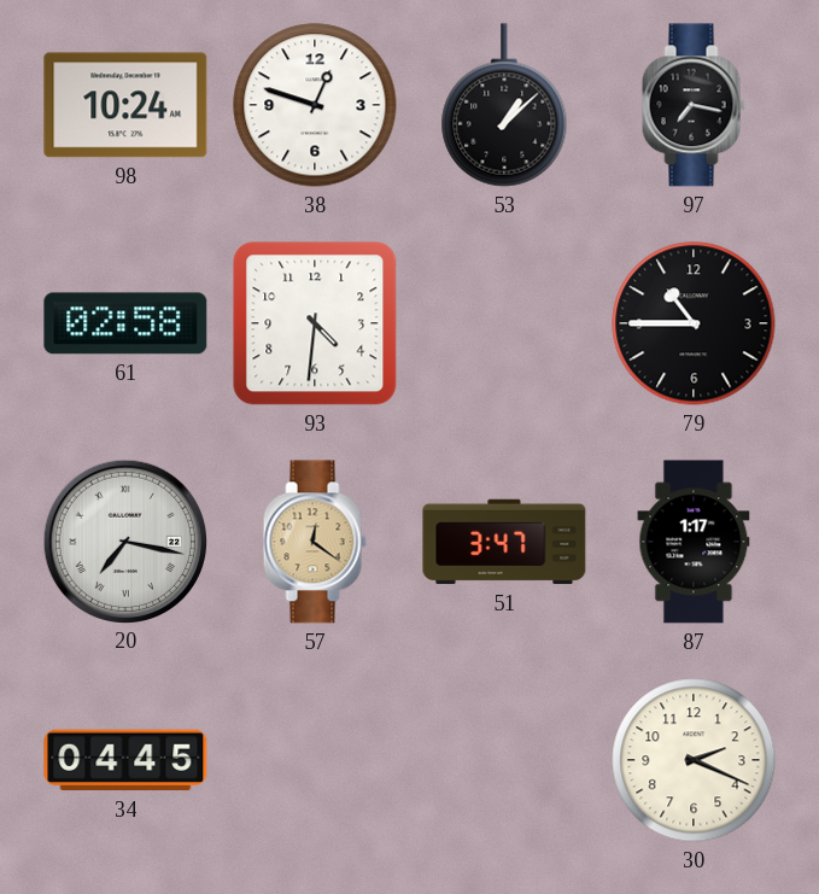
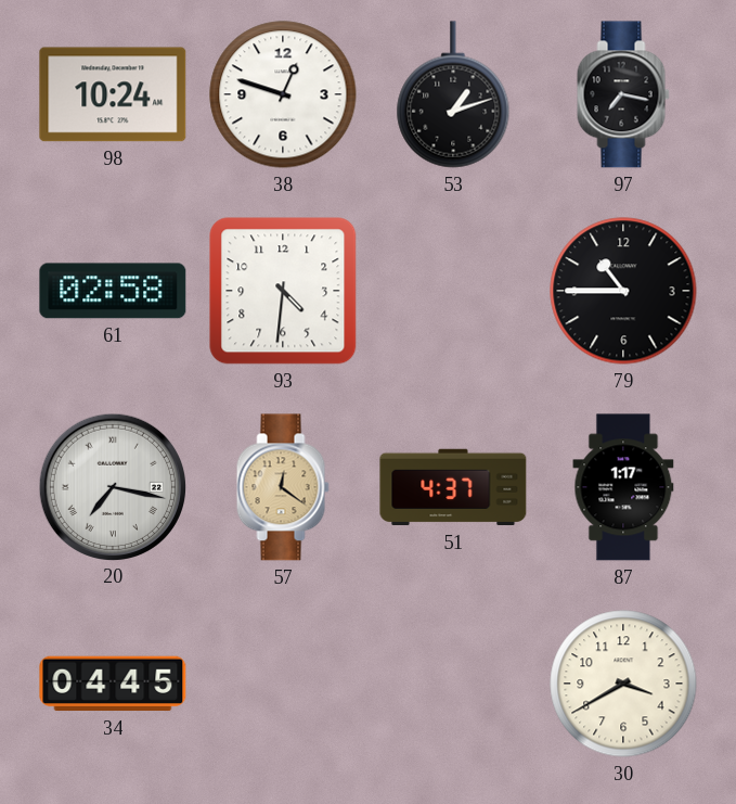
53: 1:08 -> 1:12 (453, 94)
51: 3:47 -> 4:37 (453, 487)
30: 2:19 -> 3:40 (623, 684)
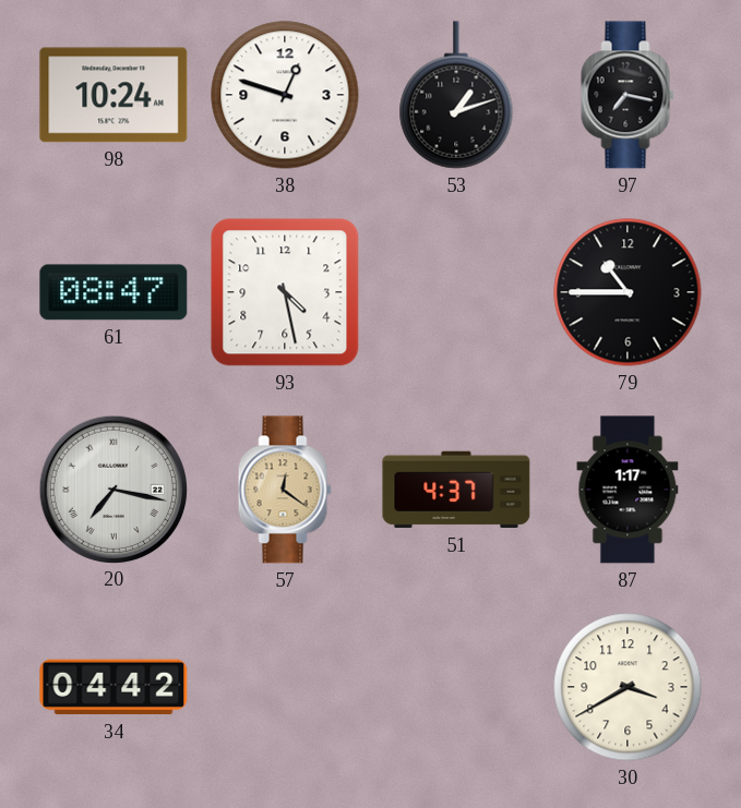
61: 02:58 -> 08:47 (113, 292)
93: 4:31 -> 4:28 (285, 292)
34: 04:45 -> 04:42 (113, 687)
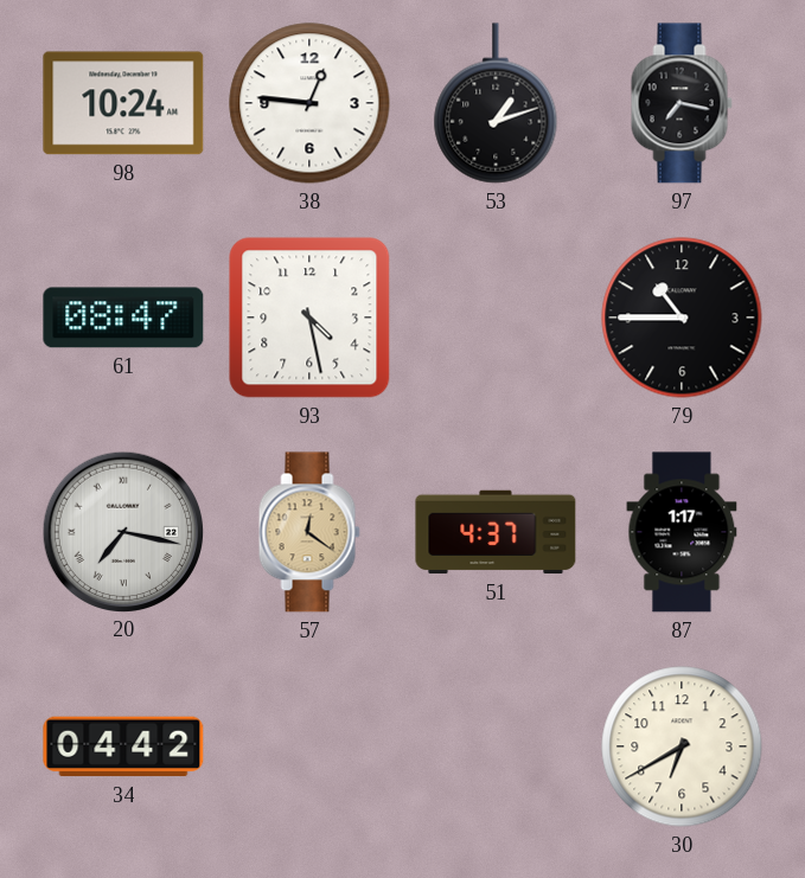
38: 12:48 -> 12:46 (309, 103)
30: 3:40 -> 6:40 (682, 746)
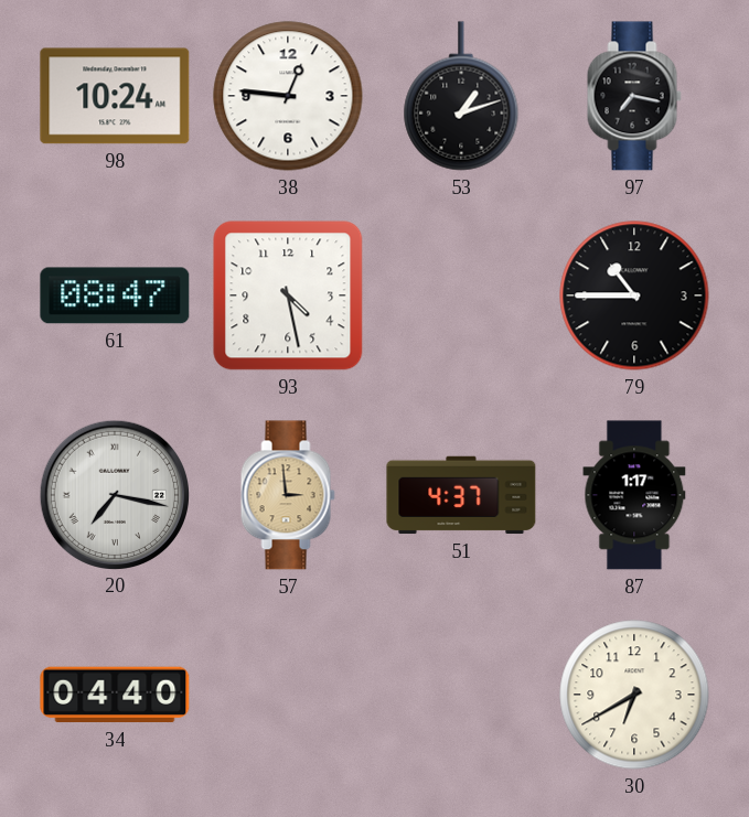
57: 12:21 -> 2:59 (288, 495)
34: 04:42 -> 04:40 (115, 695)
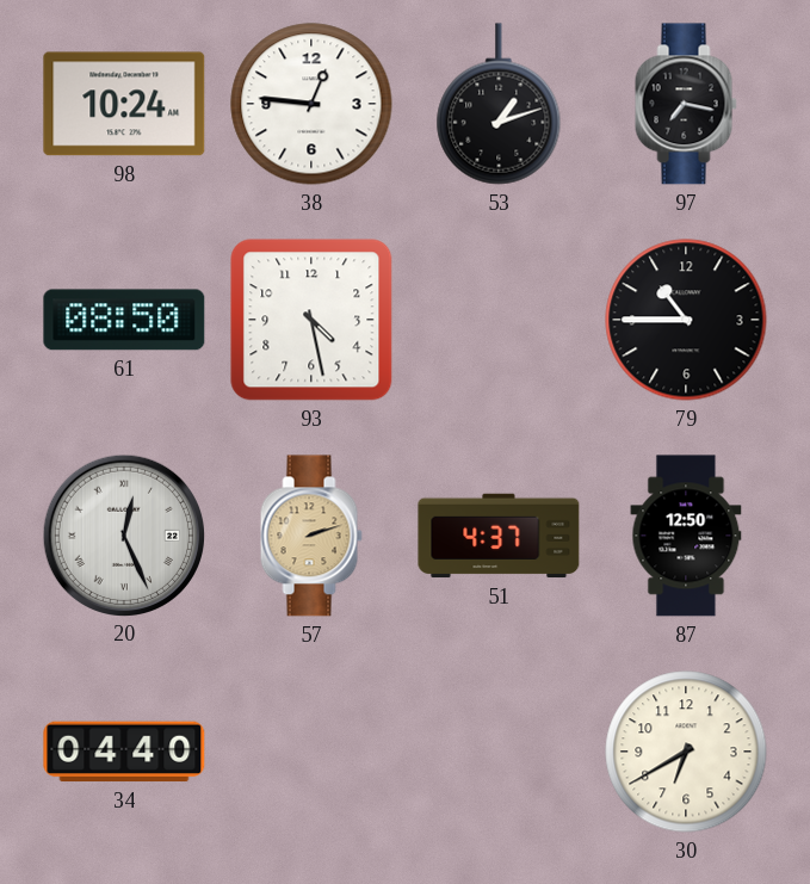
61: 08:47 -> 08:50 (124, 320)
20: 7:17 -> 12:26 (123, 534)
57: 2:59 -> 2:12 (311, 536)
87: 1:17 -> 12:50 (686, 536)
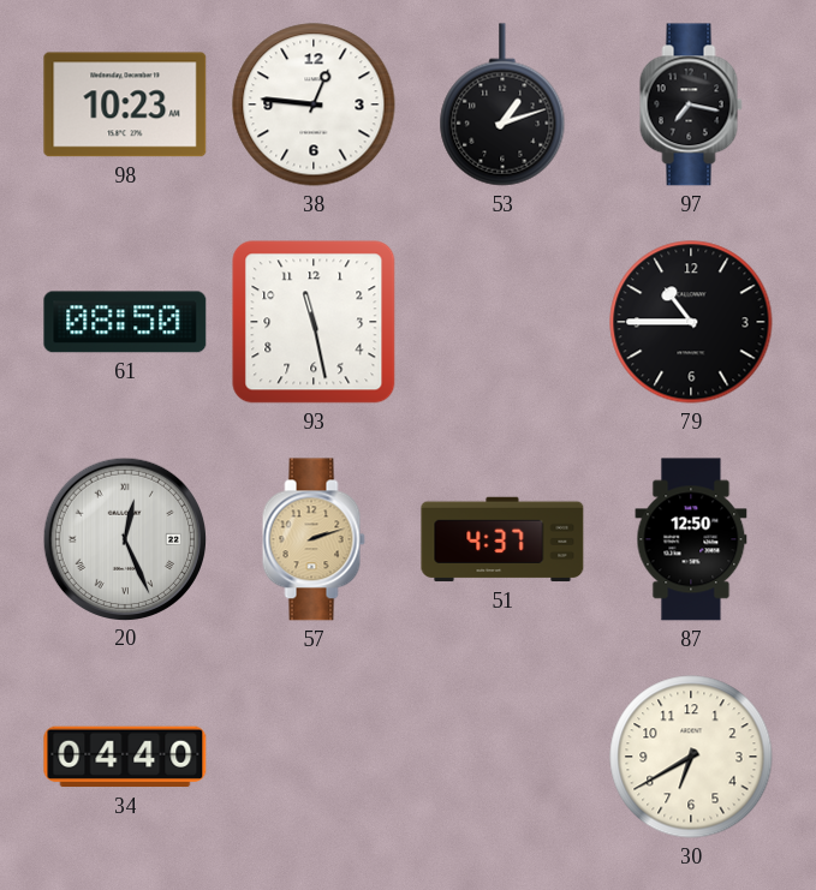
98: 10:24 -> 10:23 (125, 104)
93: 4:28 -> 11:28 (314, 322)
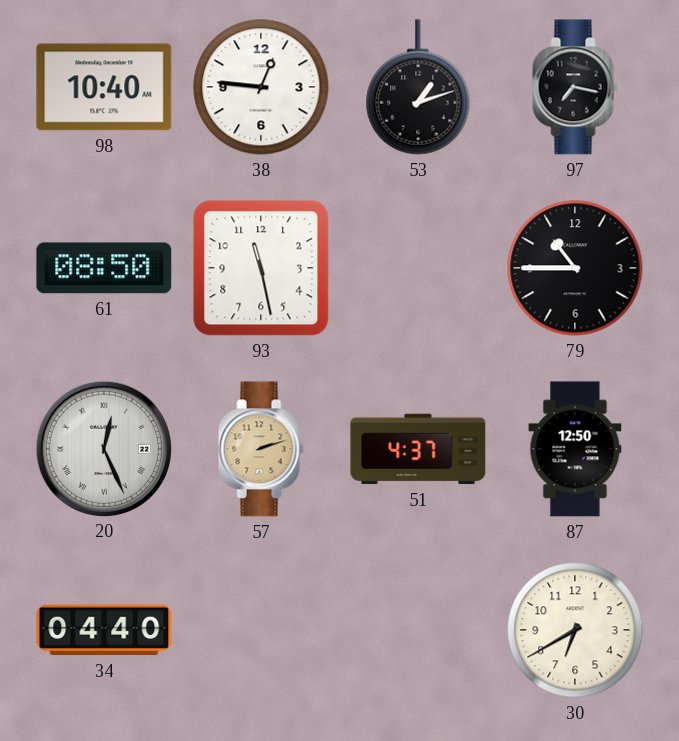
98: 10:23 -> 10:40 (104, 87)
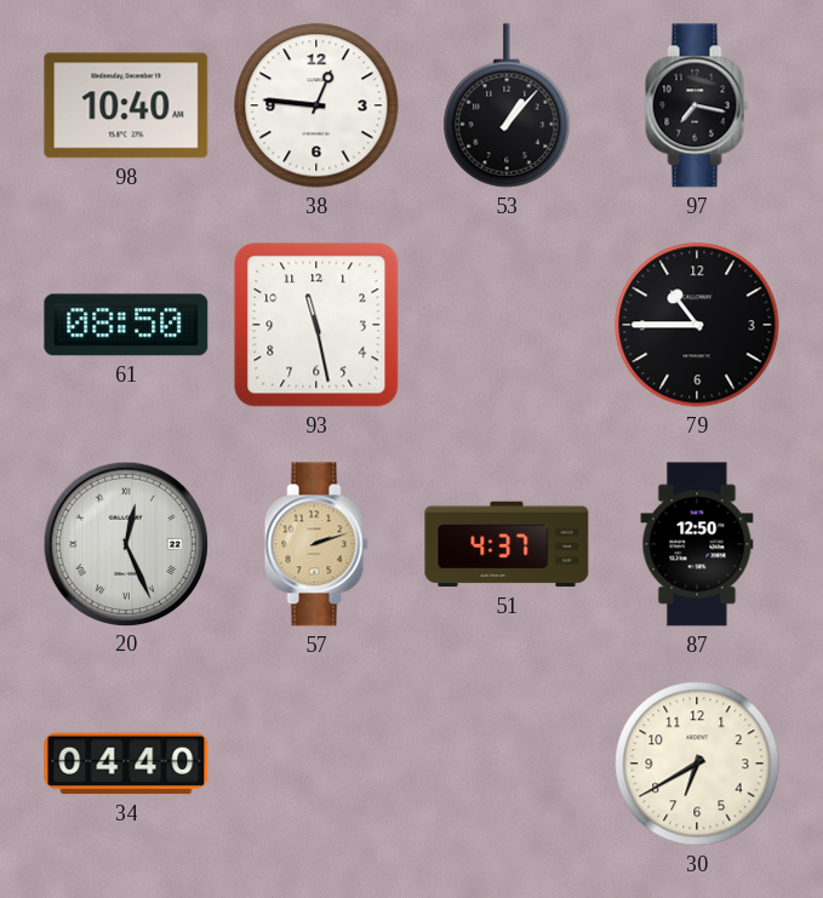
53: 1:12 -> 1:07 (507, 105)
